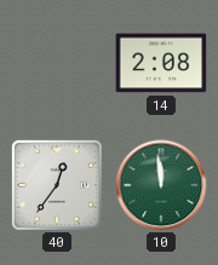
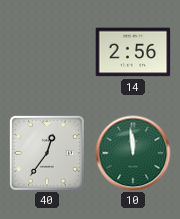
14: 2:08 -> 2:56 (133, 52)
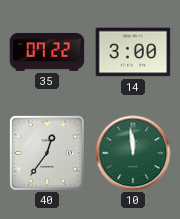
35: none -> 07:22 (47, 52)
14: 2:56 -> 3:00 (133, 52)
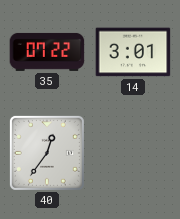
14: 3:00 -> 3:01 (133, 52)
10: 11:59 -> none (133, 153)
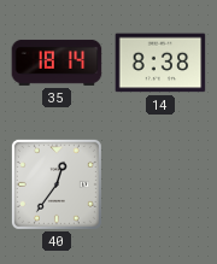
35: 07:22 -> 18:14 (57, 63)
14: 3:01 -> 8:38 (160, 63)
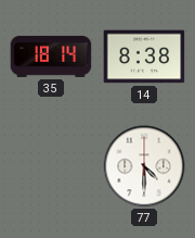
40: 12:36 -> none (57, 184)
77: none -> 4:30 (144, 166)
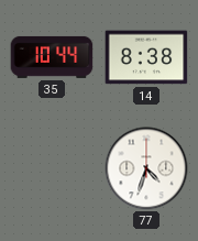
35: 18:14 -> 10:44 (52, 57)
77: 4:30 -> 4:33 (146, 168)
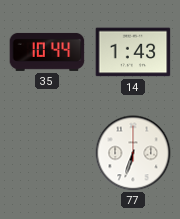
14: 8:38 -> 1:43 (133, 52)
77: 4:33 -> 6:33 (133, 153)
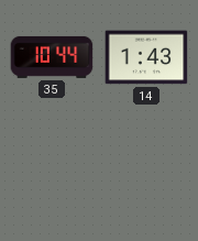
77: 6:33 -> none (133, 153)
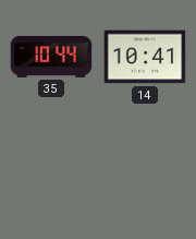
14: 1:43 -> 10:41 (145, 57)
